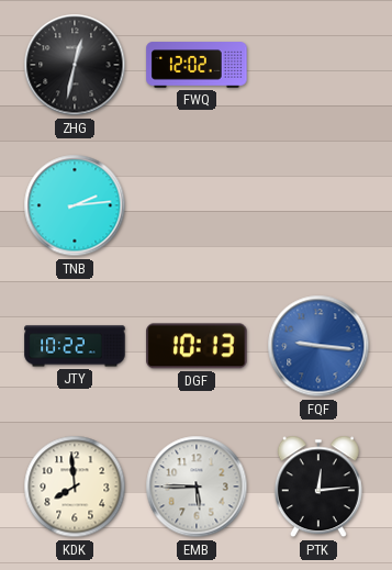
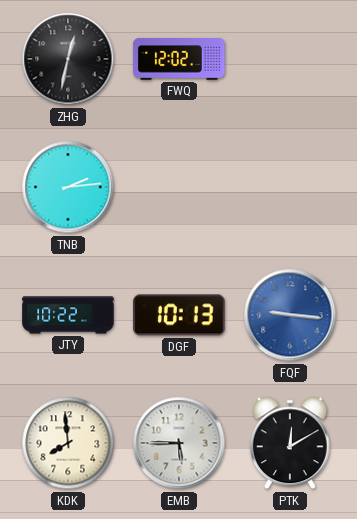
PTK: 12:14 -> 12:10 (290, 443)
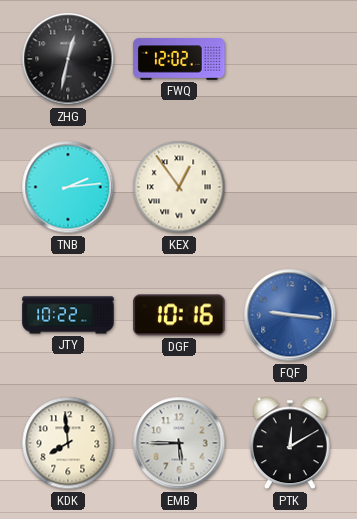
KEX: none -> 12:54 (179, 187)
DGF: 10:13 -> 10:16 (179, 315)
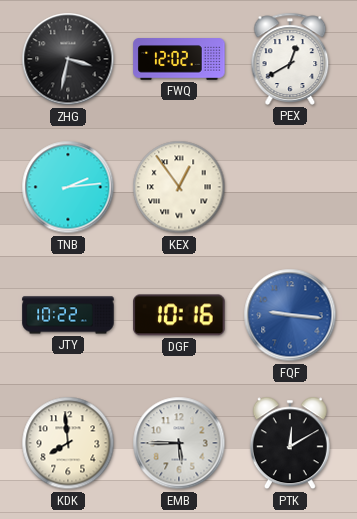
ZHG: 12:32 -> 3:32 (68, 59)
PEX: none -> 12:40 (290, 59)
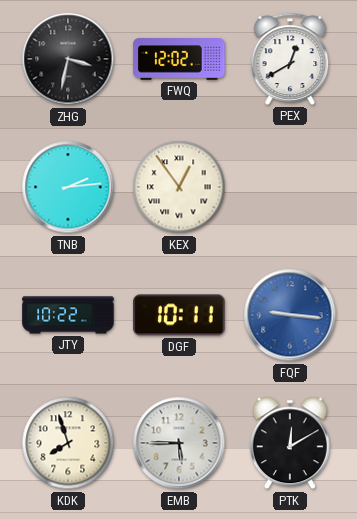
DGF: 10:16 -> 10:11 (179, 315)
KDK: 7:59 -> 7:57 (68, 443)
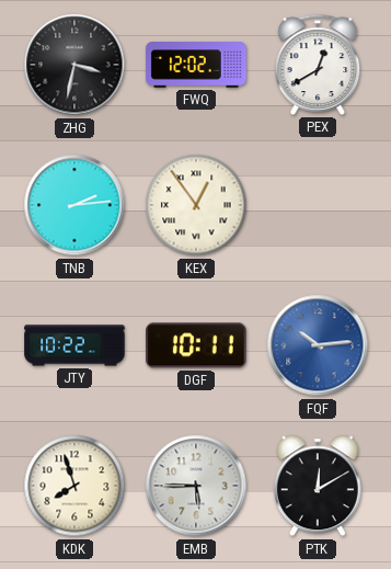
FQF: 9:16 -> 10:14 (318, 345)
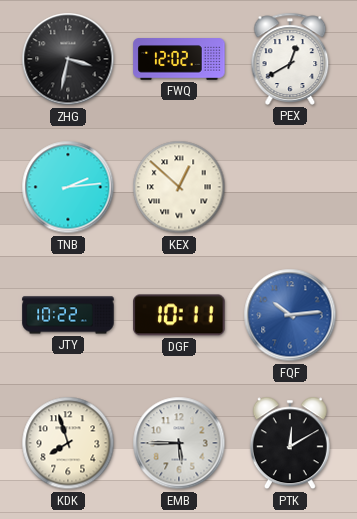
KEX: 12:54 -> 12:52 (179, 187)
